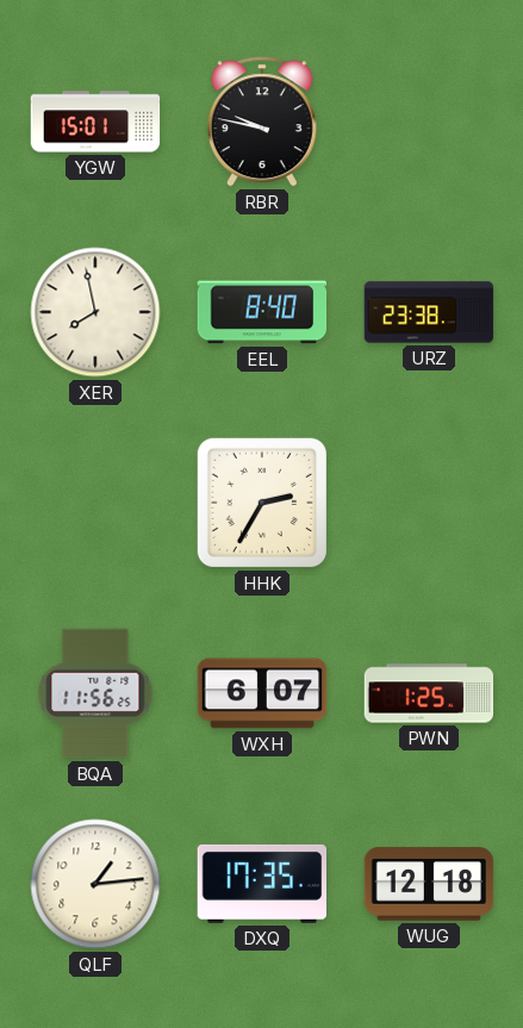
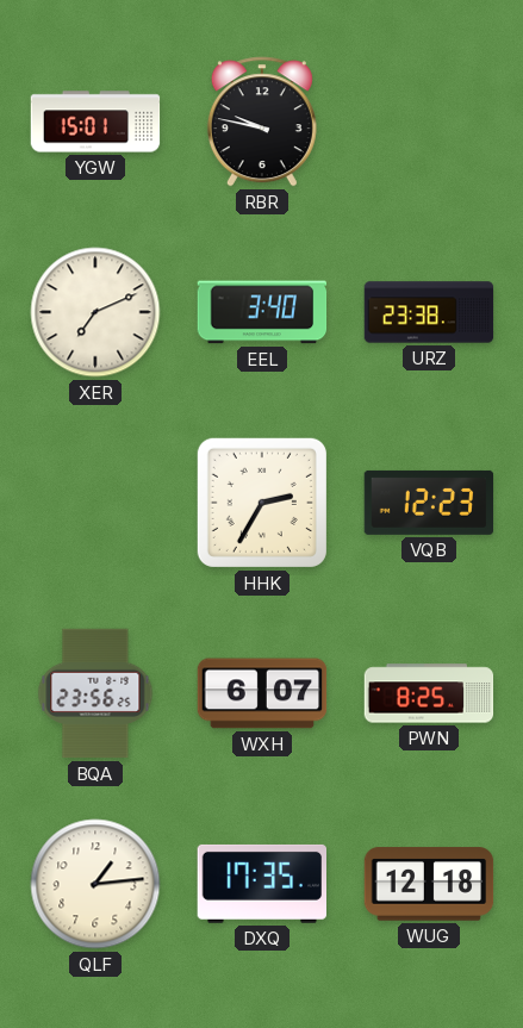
XER: 7:58 -> 7:11 (95, 312)
EEL: 8:40 -> 3:40 (262, 312)
VQB: none -> 12:23 (429, 503)
BQA: 11:56 -> 23:56 (95, 693)
PWN: 1:25 -> 8:25 (429, 693)
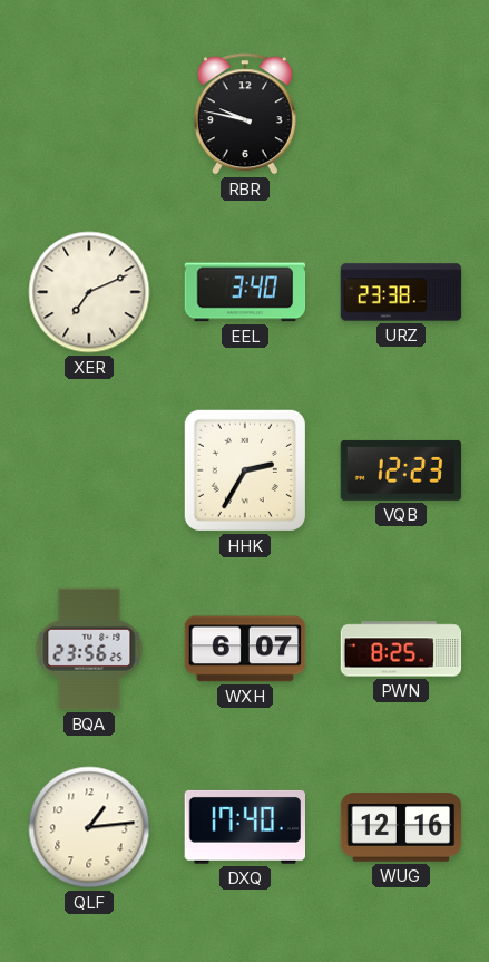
YGW: 15:01 -> none (95, 122)
DXQ: 17:35 -> 17:40 (244, 827)
WUG: 12:18 -> 12:16 (401, 827)
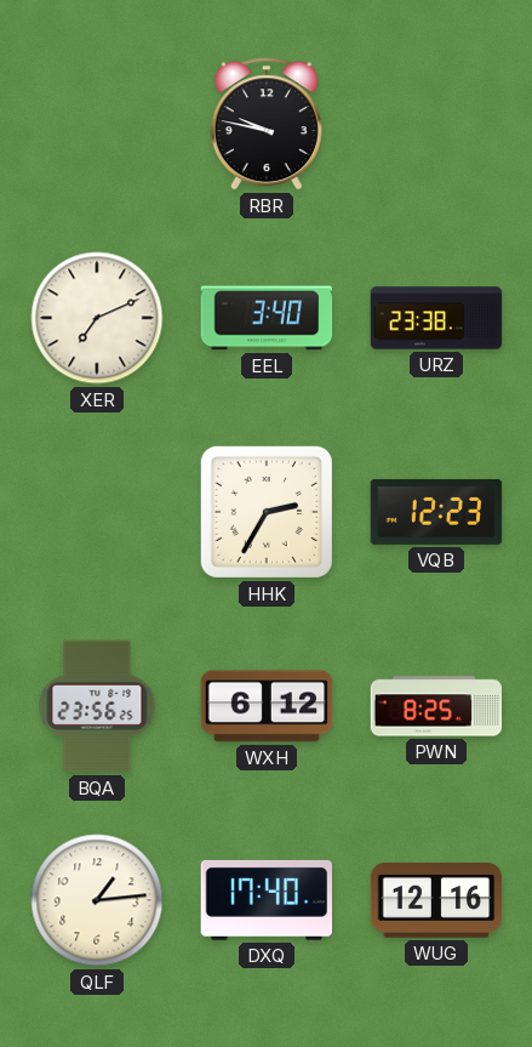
WXH: 6:07 -> 6:12 (267, 706)
